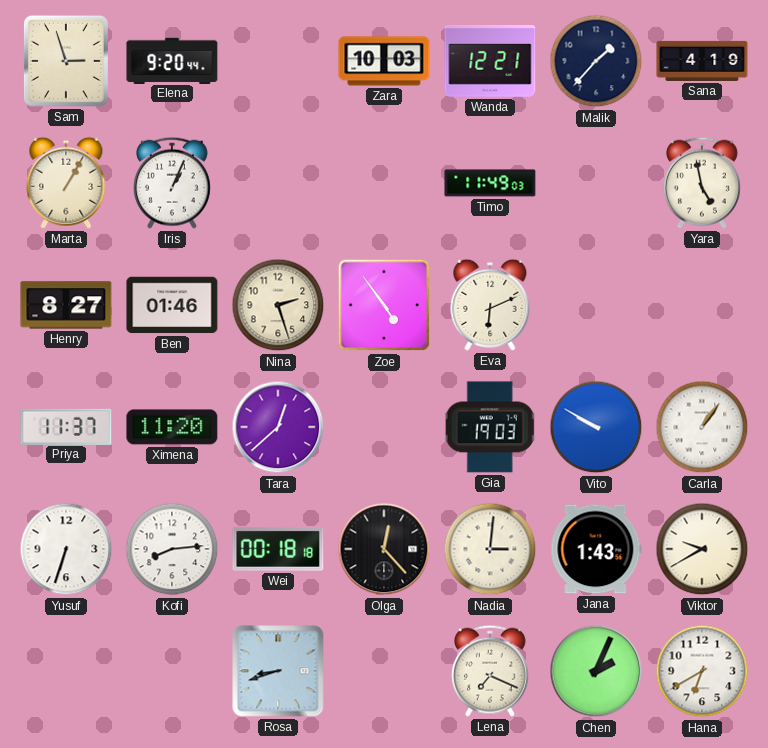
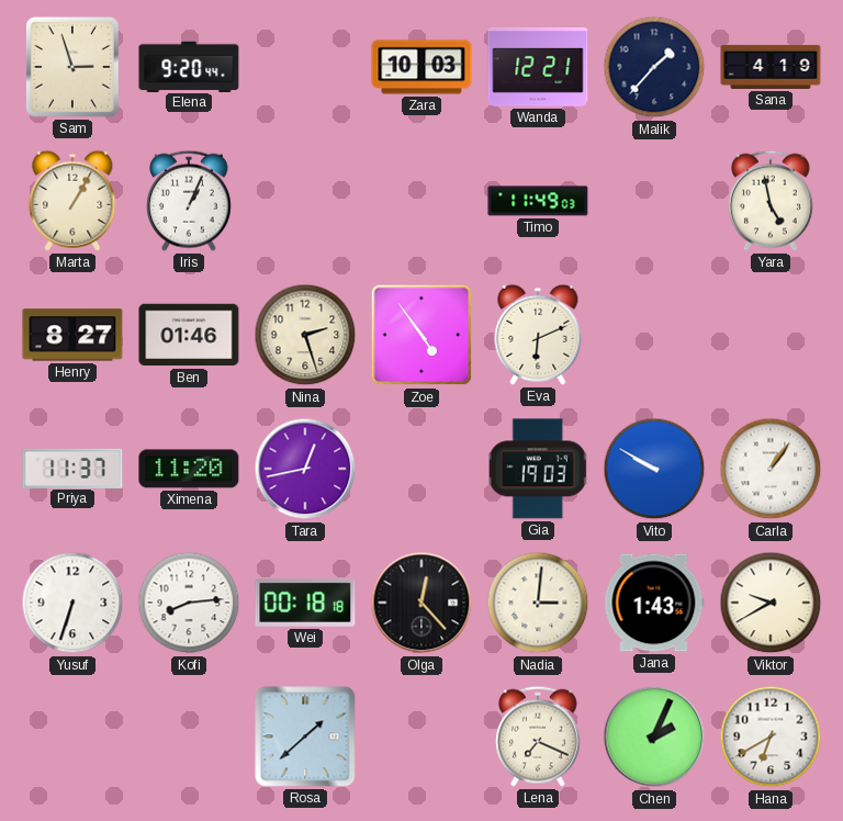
Tara: 12:38 -> 12:43 (305, 469)
Rosa: 8:42 -> 1:38 (305, 736)
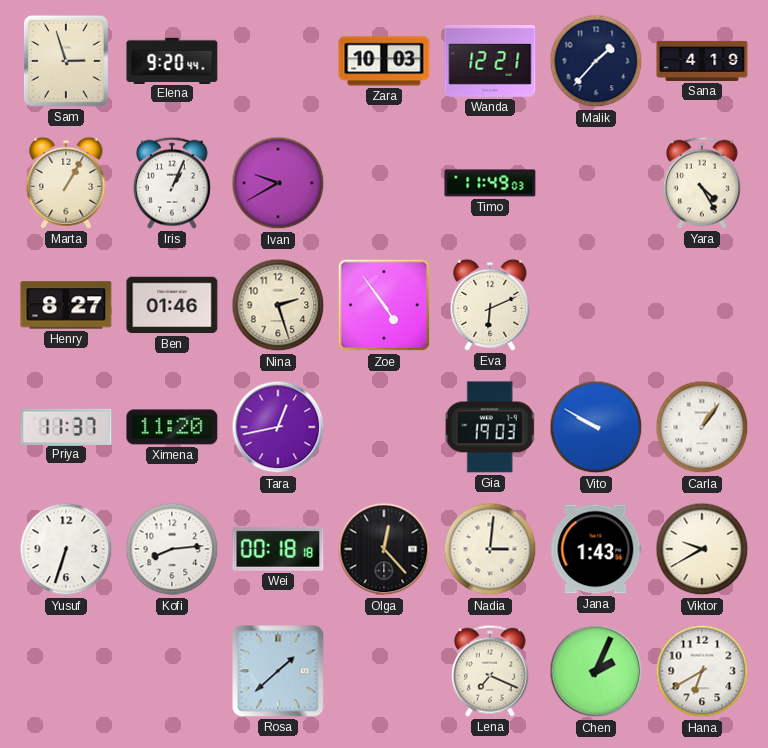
Ivan: none -> 9:40 (278, 183)
Yara: 4:58 -> 4:25 (702, 183)
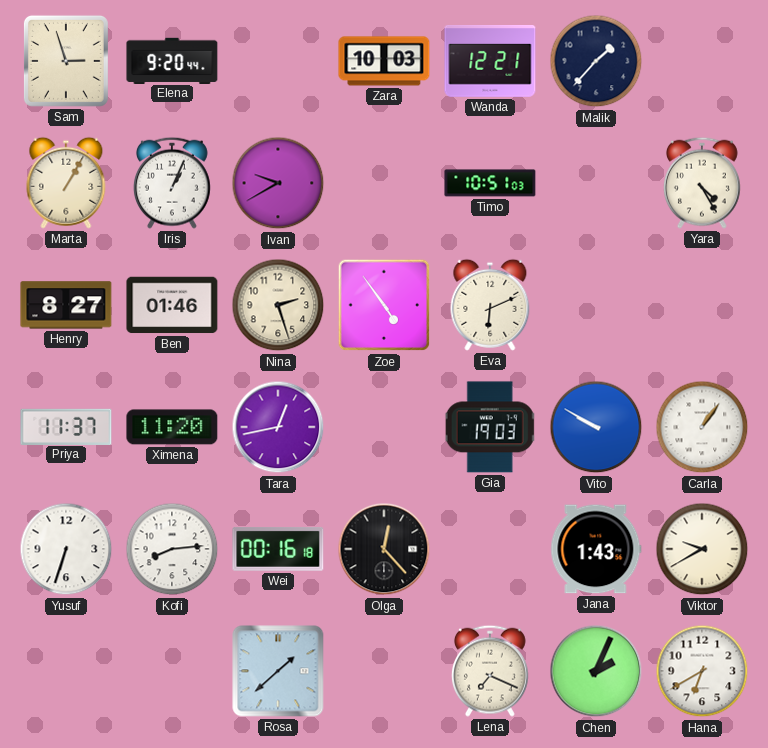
Sana: 4:19 -> none (702, 61)
Timo: 11:49 -> 10:51 (490, 183)
Wei: 00:18 -> 00:16 (278, 549)
Nadia: 3:01 -> none (490, 549)
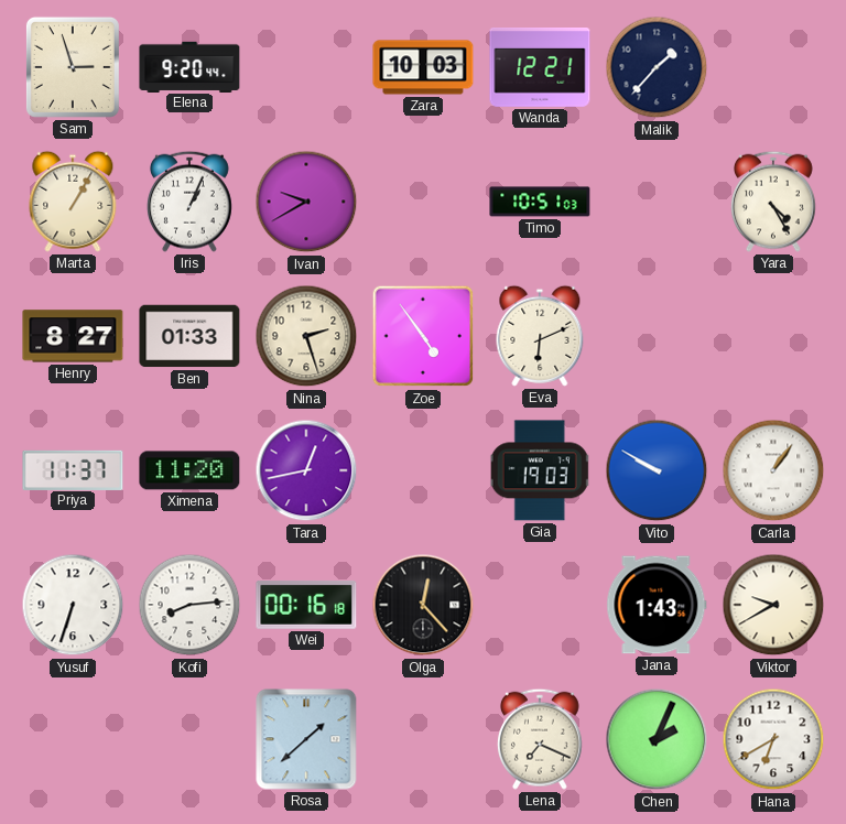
Ben: 01:46 -> 01:33 (189, 336)
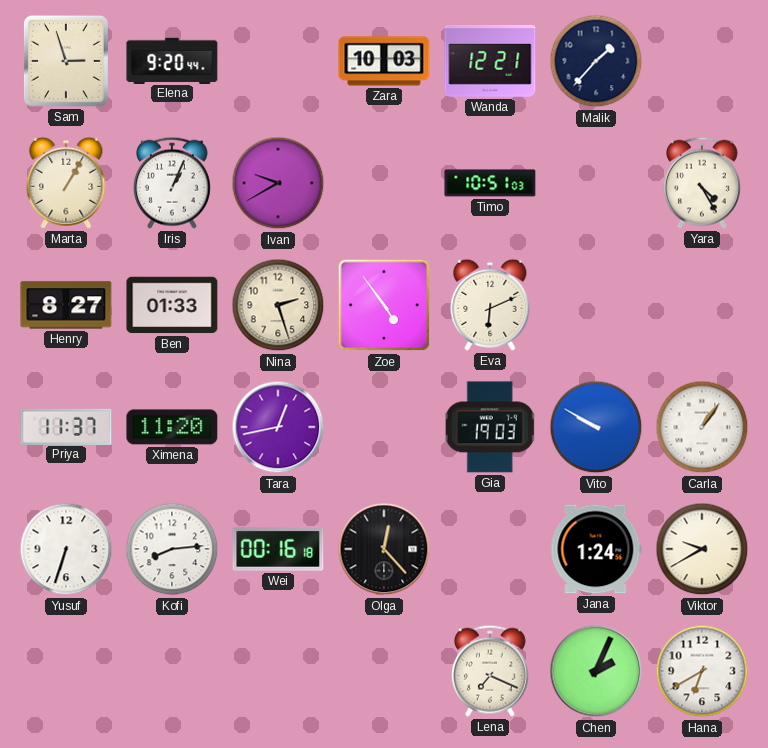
Jana: 1:43 -> 1:24 (596, 549)
Rosa: 1:38 -> none (306, 739)
